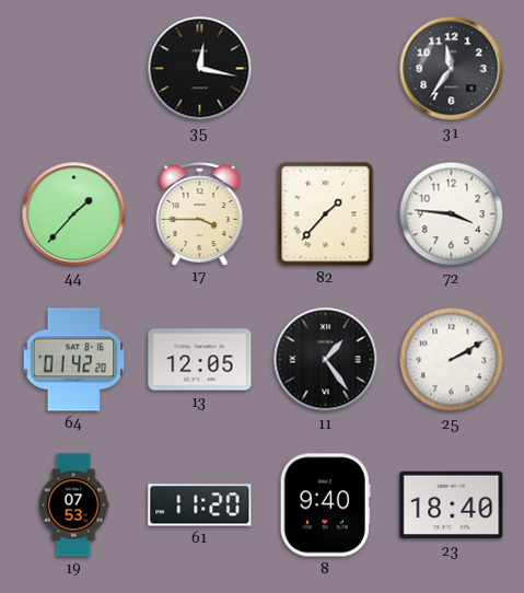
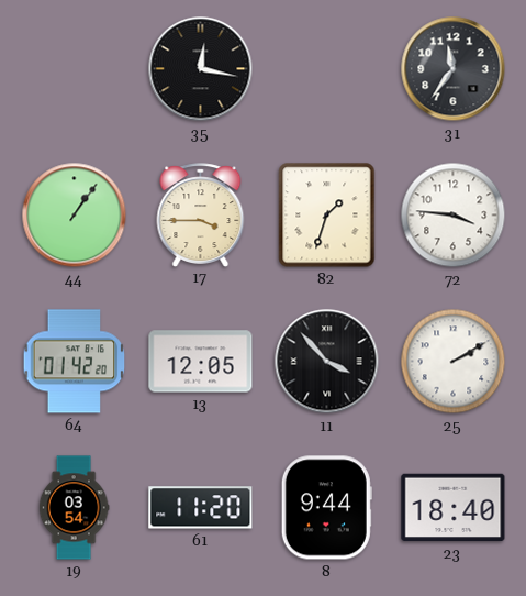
44: 1:37 -> 1:06 (75, 216)
82: 1:37 -> 1:33 (327, 216)
11: 1:24 -> 3:53 (327, 362)
19: 07:53 -> 03:54 (74, 508)
8: 9:40 -> 9:44 (326, 508)
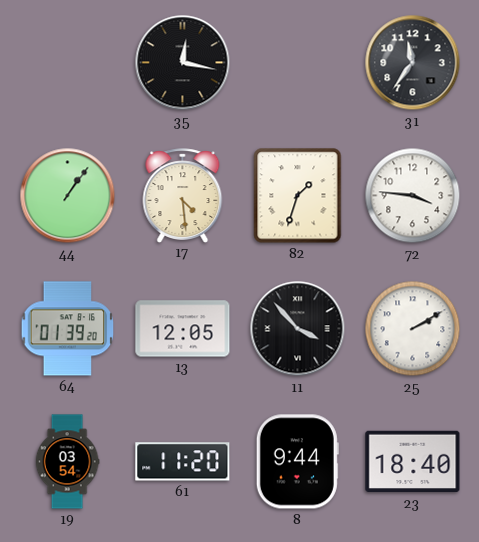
17: 3:45 -> 4:29 (183, 195)
64: 01:42 -> 01:39 (68, 329)
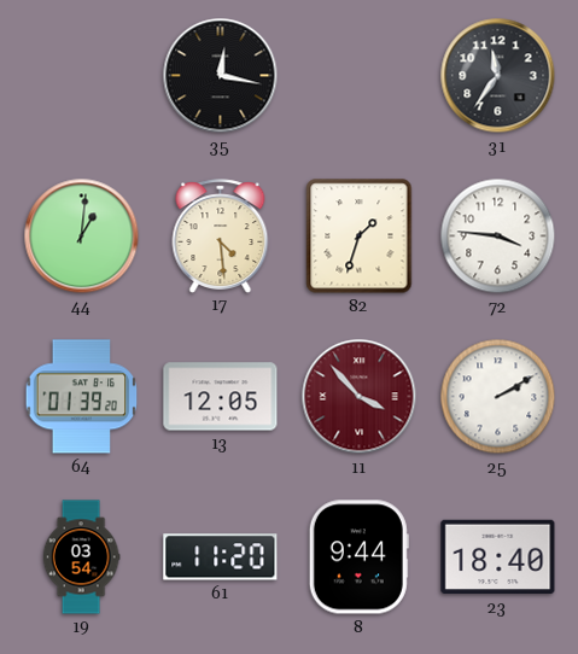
44: 1:06 -> 1:01 (82, 237)
11 dial: black -> burgundy (360, 397)
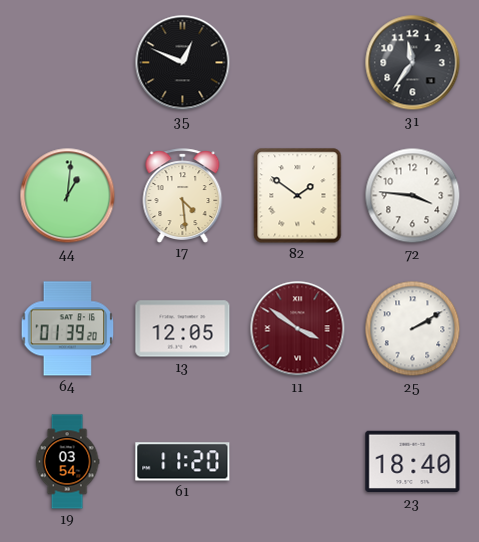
35: 12:17 -> 12:49 (183, 63)
82: 1:33 -> 1:51 (298, 196)
11: 3:53 -> 3:51 (298, 329)
8: 9:44 -> none (358, 557)
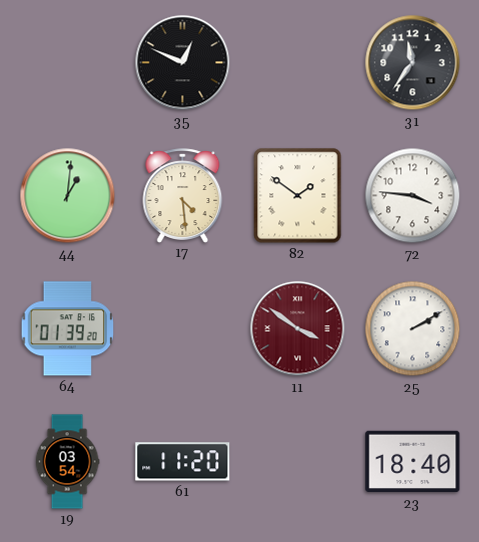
13: 12:05 -> none (183, 329)
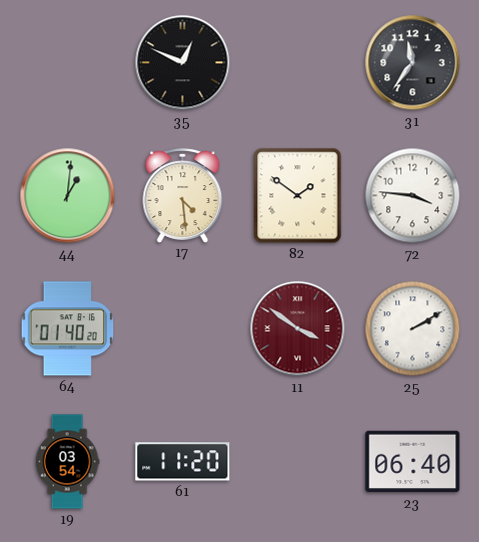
64: 01:39 -> 01:40 (68, 329)
23: 18:40 -> 06:40 (413, 462)
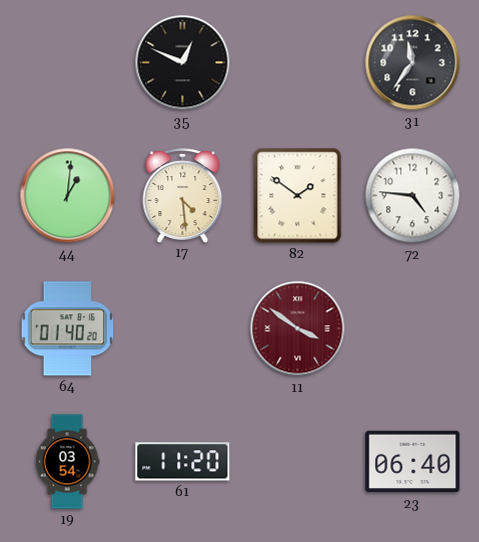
72: 3:46 -> 4:46 (413, 196)
25: 2:10 -> none (413, 329)
